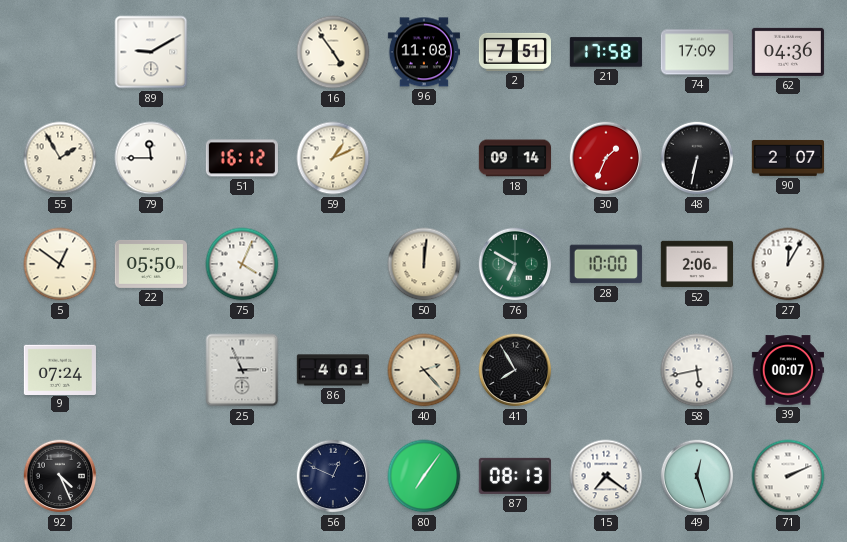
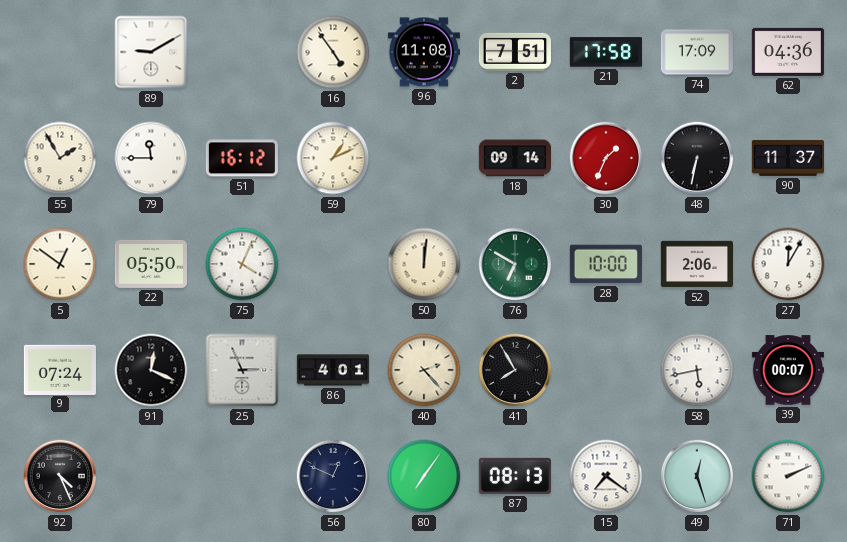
90: 2:07 -> 11:37 (787, 158)
91: none -> 12:19 (151, 370)
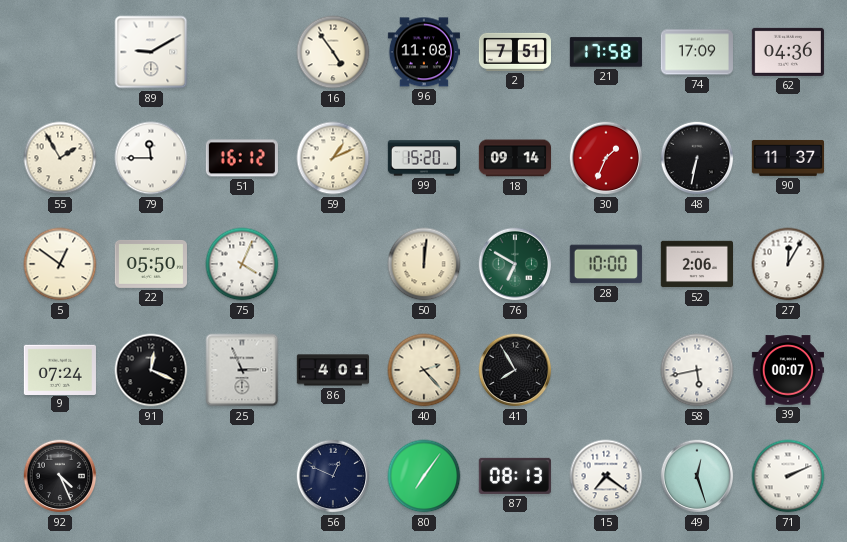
99: none -> 15:20 (423, 158)
